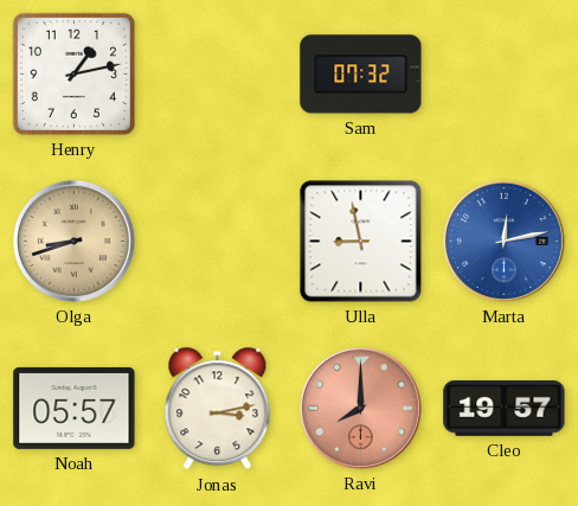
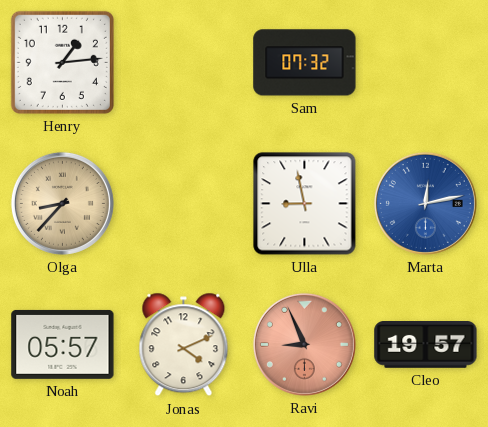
Henry: 1:13 -> 1:14 (62, 62)
Olga: 8:42 -> 8:37 (62, 203)
Jonas: 3:13 -> 4:11 (184, 345)
Ravi: 8:00 -> 8:56 (304, 344)
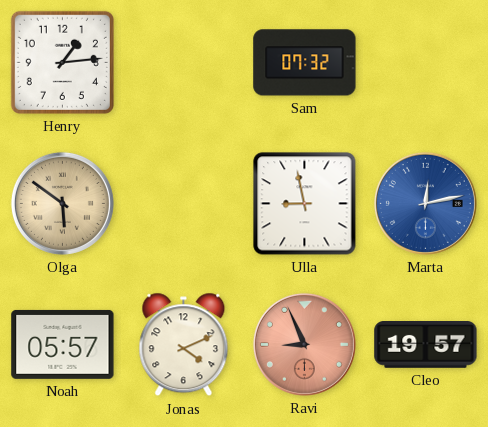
Olga: 8:37 -> 5:51 (62, 203)
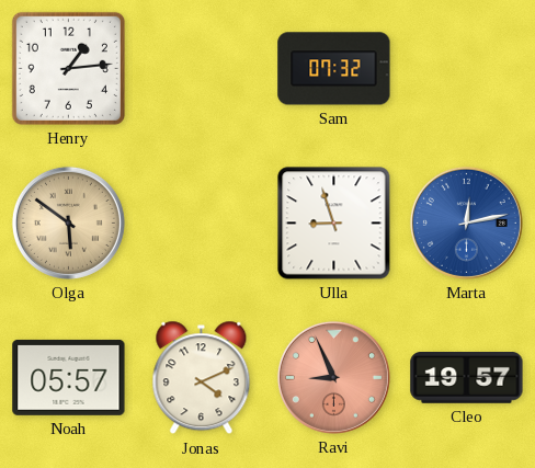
Ulla: 8:58 -> 8:57 (334, 224)
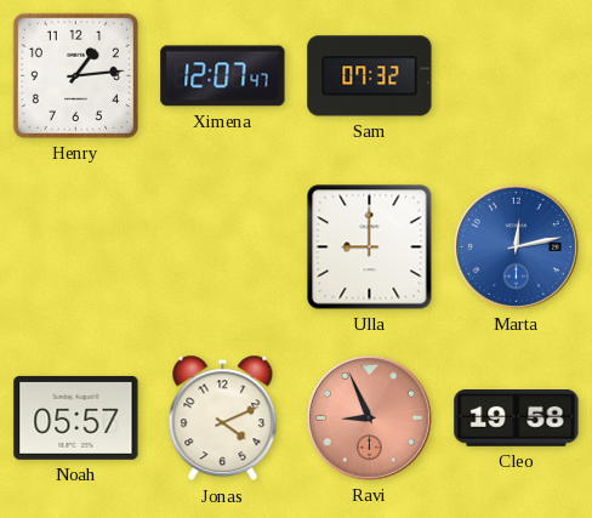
Ximena: none -> 12:07 (223, 76)
Olga: 5:51 -> none (68, 222)
Ulla: 8:57 -> 9:00 (370, 247)
Cleo: 19:57 -> 19:58 (517, 419)
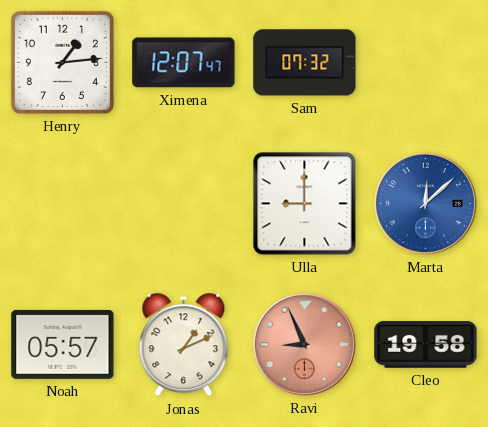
Marta: 12:13 -> 12:08 (425, 203)
Jonas: 4:11 -> 1:11 (184, 345)
